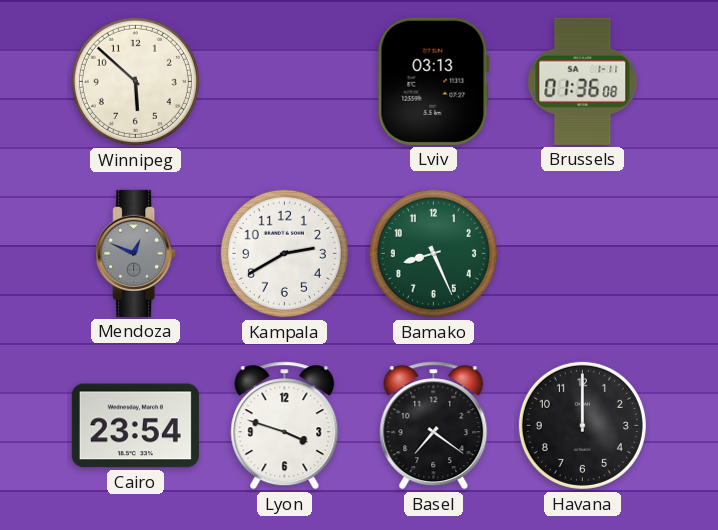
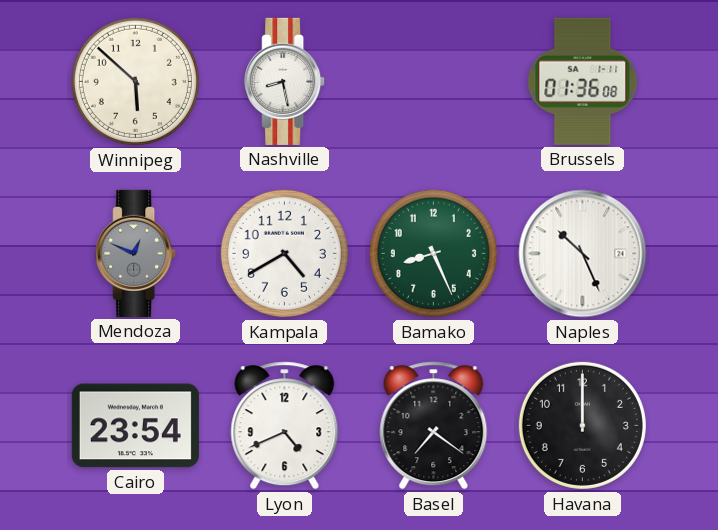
Nashville: none -> 8:28 (285, 81)
Lviv: 03:13 -> none (433, 81)
Kampala: 2:40 -> 4:40 (284, 253)
Naples: none -> 10:26 (583, 254)
Lyon: 3:48 -> 4:41 (285, 426)
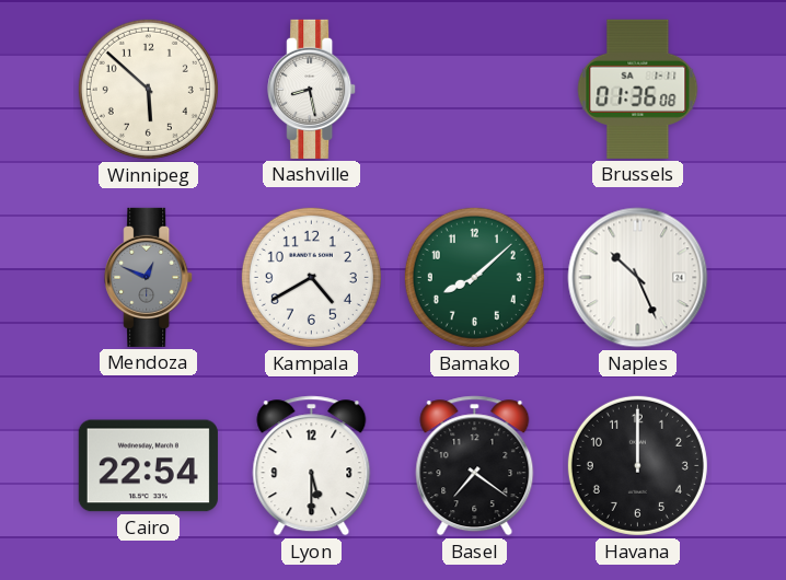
Bamako: 8:26 -> 8:08 (474, 277)
Cairo: 23:54 -> 22:54 (148, 466)
Lyon: 4:41 -> 5:30 (312, 466)
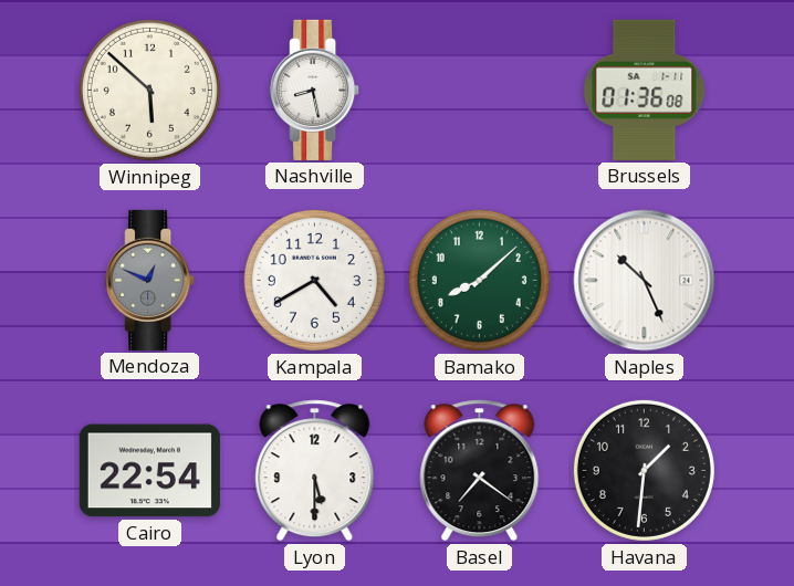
Havana: 12:00 -> 1:31 (644, 470)
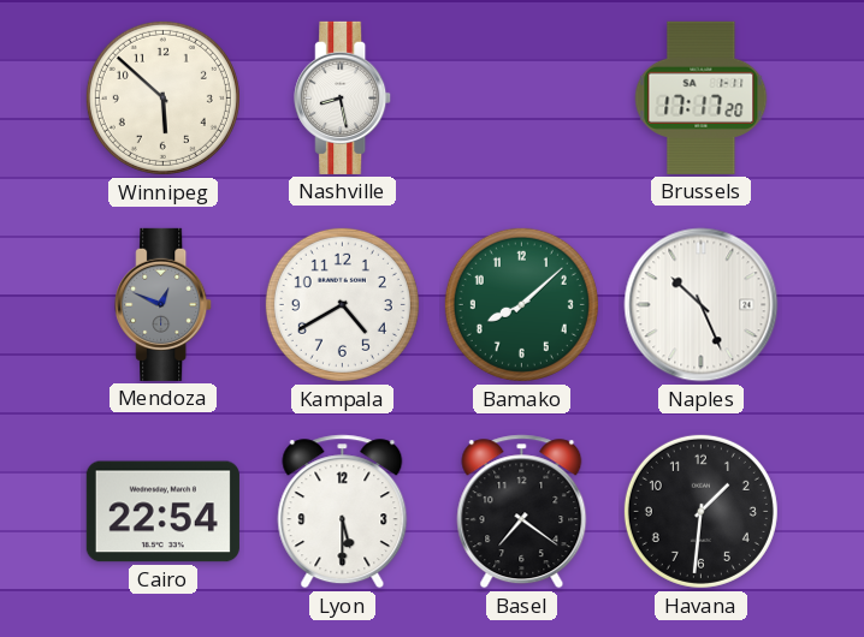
Brussels: 01:36 -> 17:17 (702, 97)
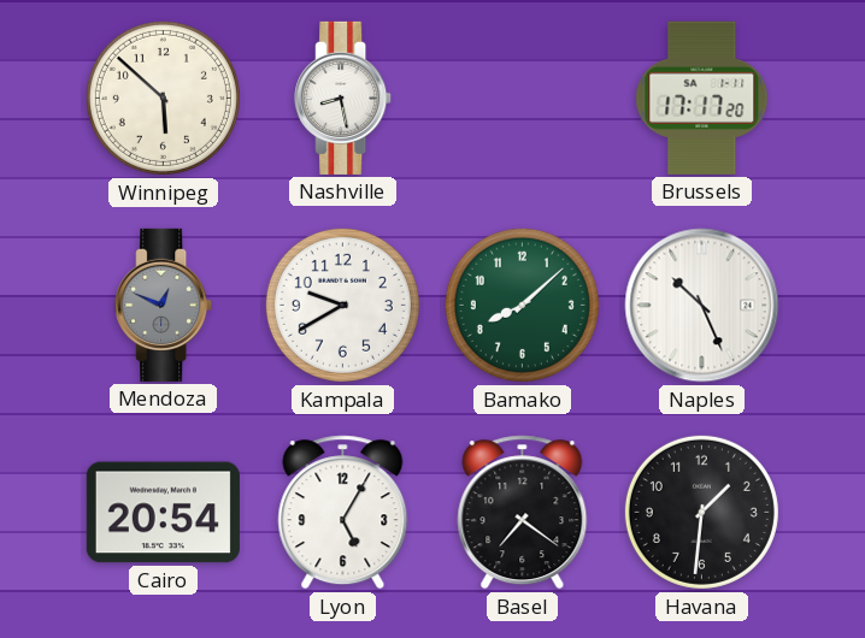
Kampala: 4:40 -> 9:40 (342, 305)
Cairo: 22:54 -> 20:54 (163, 513)
Lyon: 5:30 -> 5:05 (343, 513)
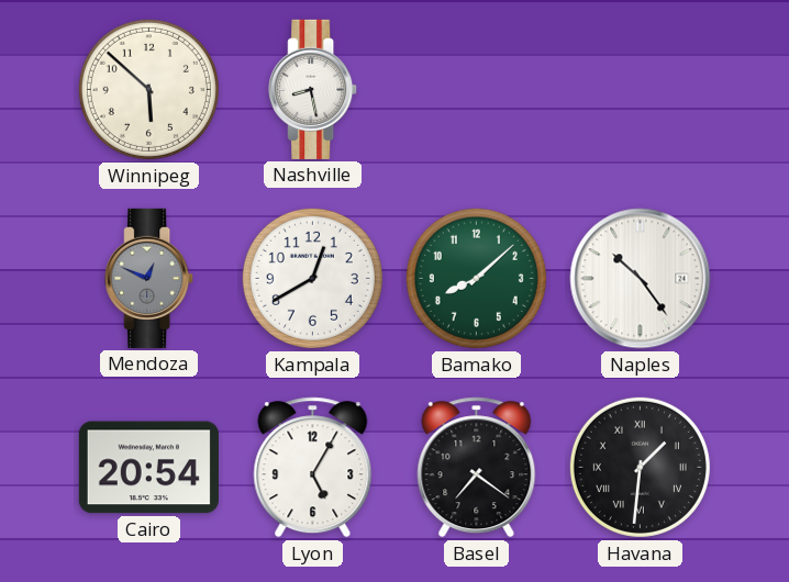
Brussels: 17:17 -> none (702, 98)
Kampala: 9:40 -> 12:40 (312, 278)
Naples: 10:26 -> 10:24 (641, 279)
Havana numerals: Arabic -> Roman (640, 467)
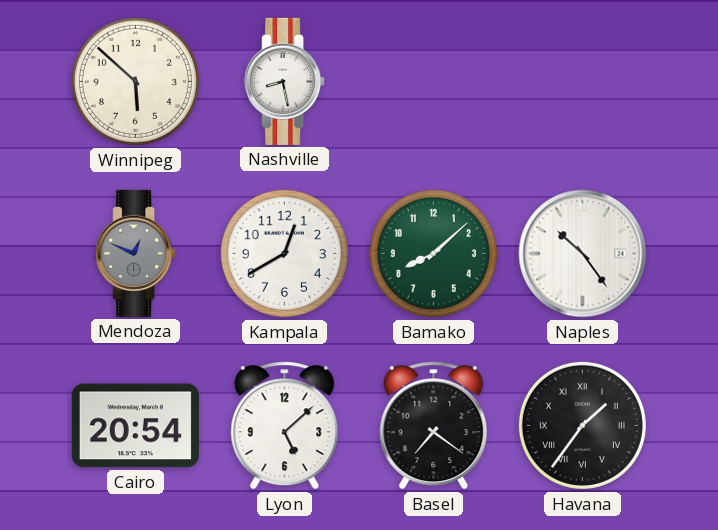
Lyon: 5:05 -> 5:08 (285, 426)
Havana: 1:31 -> 1:36 (582, 425)
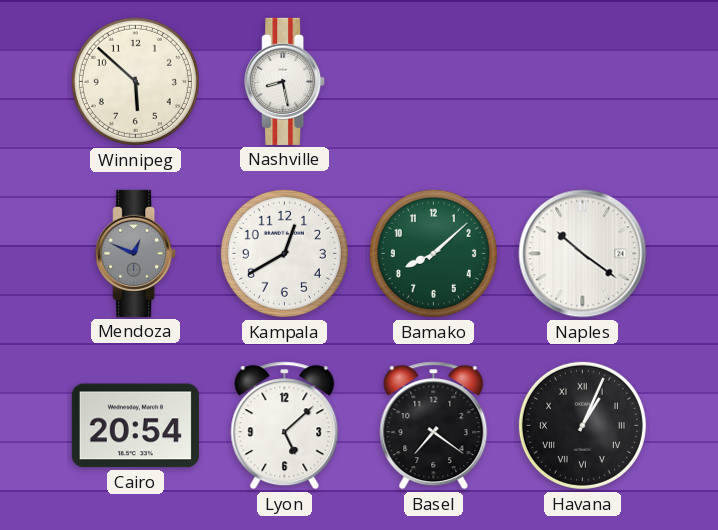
Naples: 10:24 -> 10:21 (583, 254)
Havana: 1:36 -> 1:04 (582, 425)
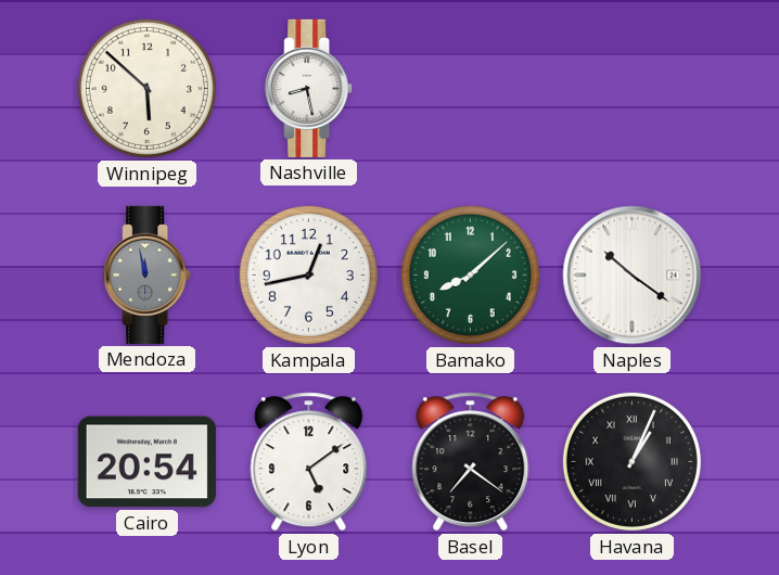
Mendoza: 12:49 -> 11:58 (148, 274)
Kampala: 12:40 -> 12:43 (308, 274)
Lyon: 5:08 -> 5:09 (309, 462)
